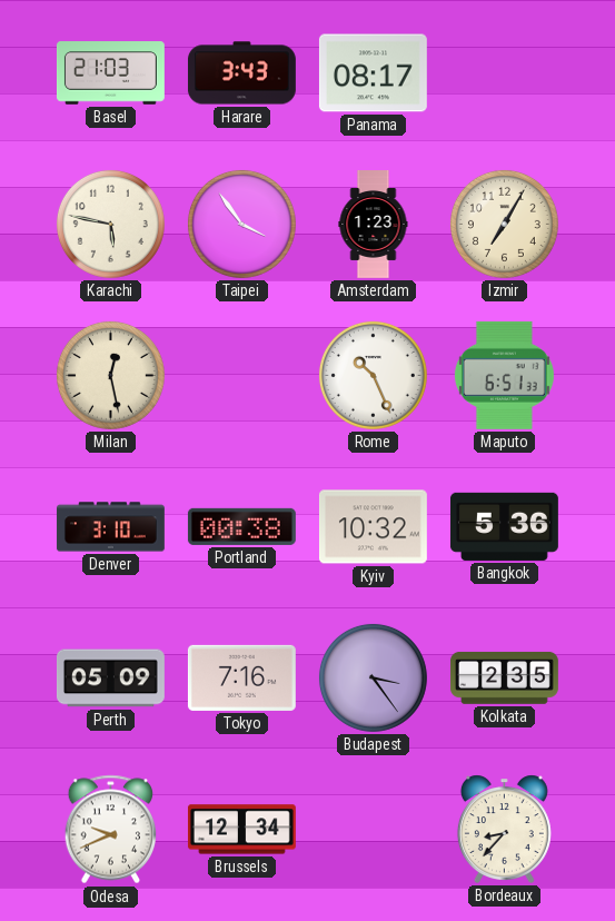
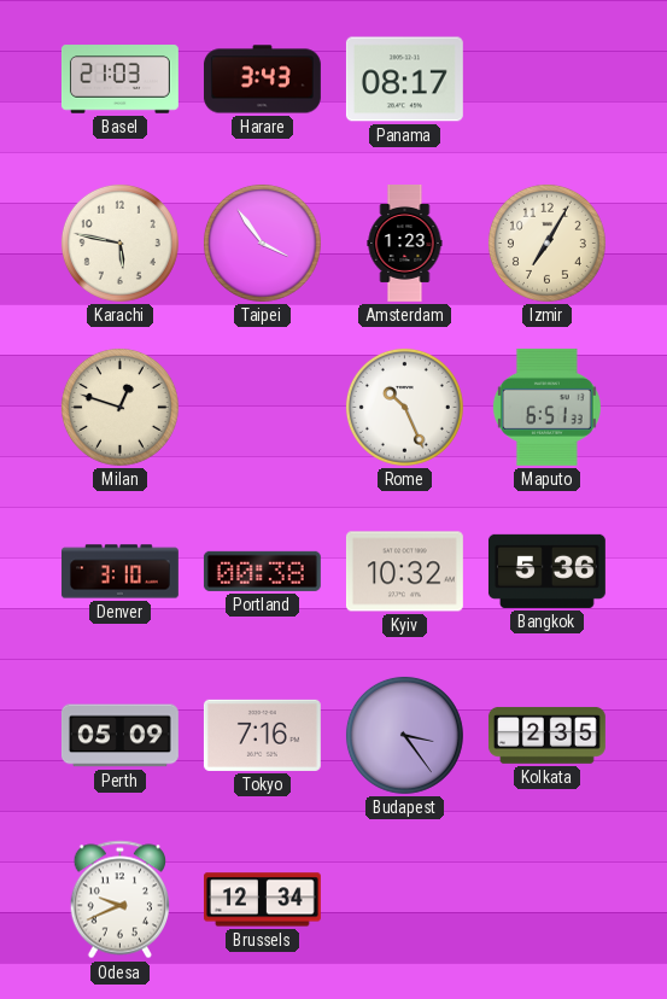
Milan: 12:28 -> 12:48 (119, 407)
Bordeaux: 8:37 -> none (504, 829)
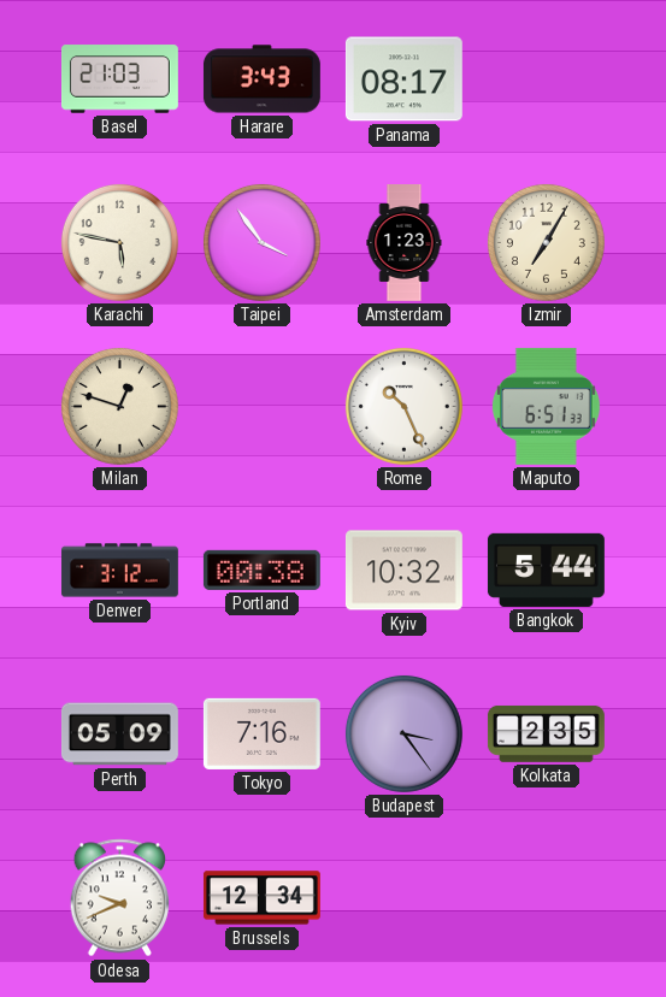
Denver: 3:10 -> 3:12 (119, 571)
Bangkok: 5:36 -> 5:44 (546, 570)
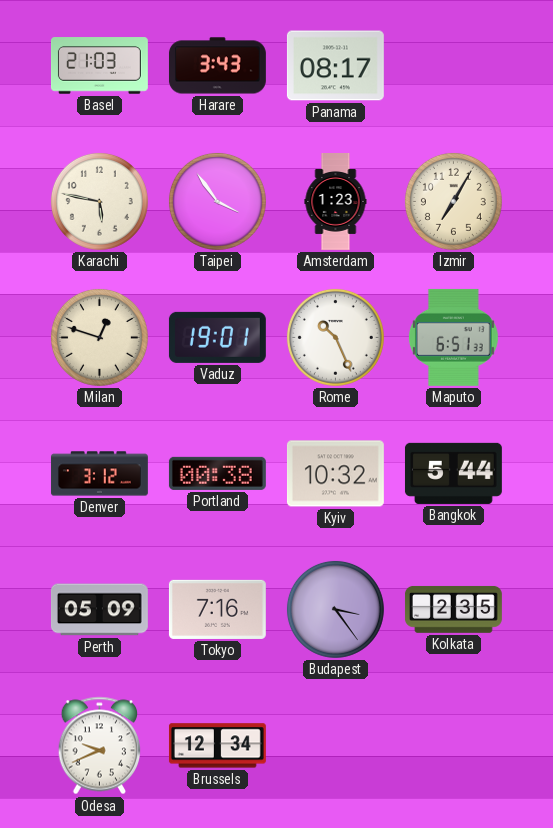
Vaduz: none -> 19:01 (217, 337)
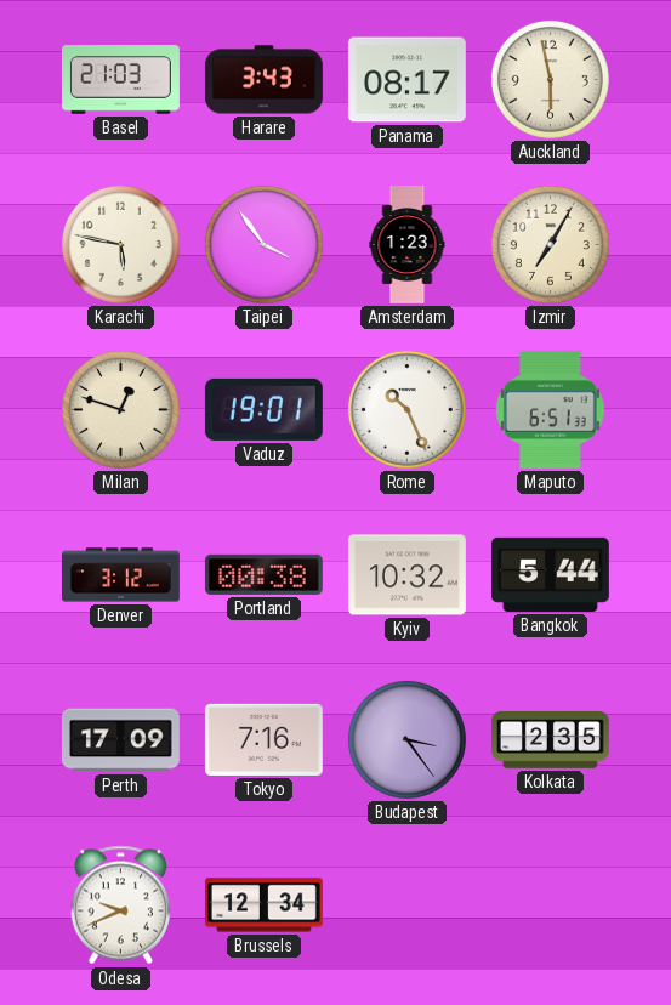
Auckland: none -> 5:58 (550, 79)
Perth: 05:09 -> 17:09 (120, 740)
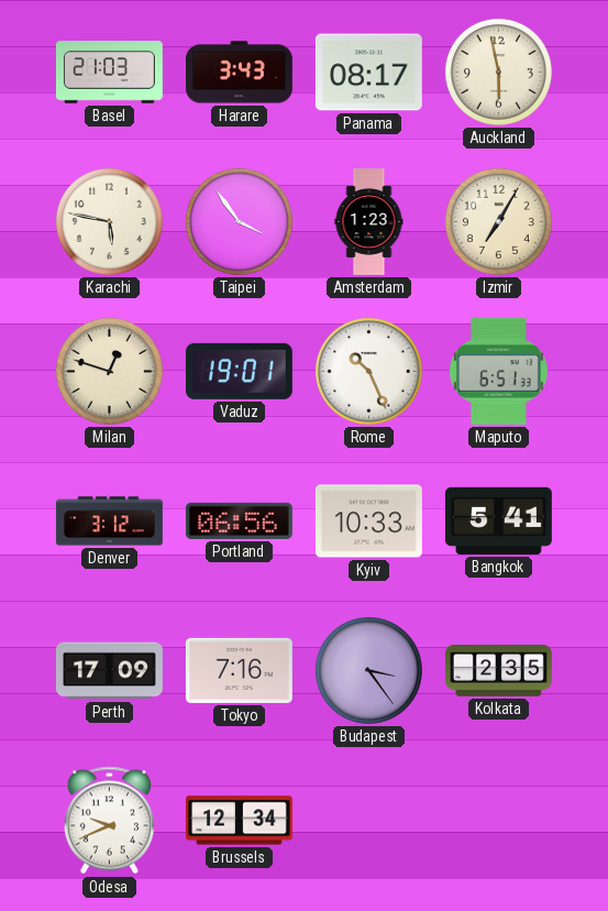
Portland: 00:38 -> 06:56 (239, 520)
Kyiv: 10:32 -> 10:33 (368, 522)
Bangkok: 5:44 -> 5:41 (498, 520)
